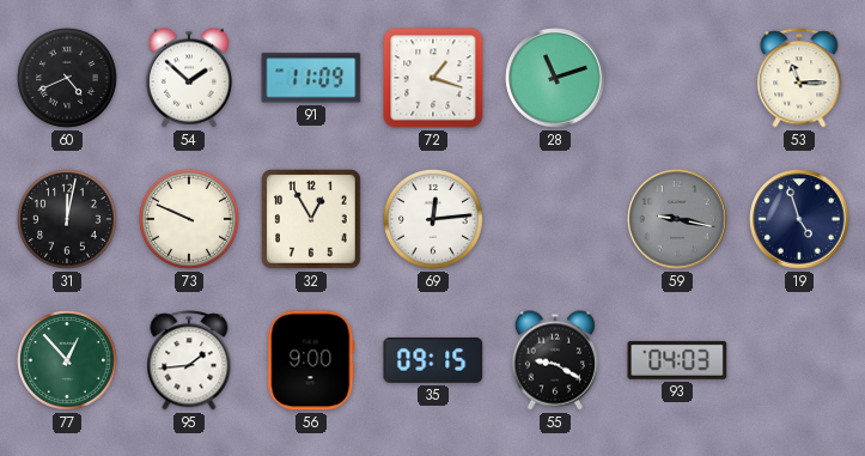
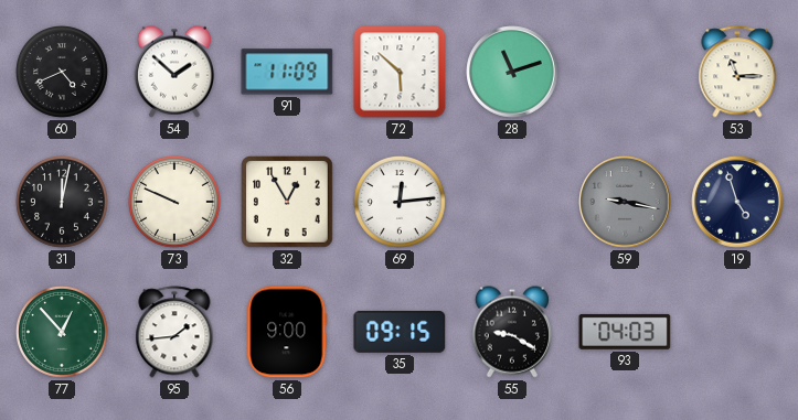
72: 1:18 -> 5:52 (400, 72)
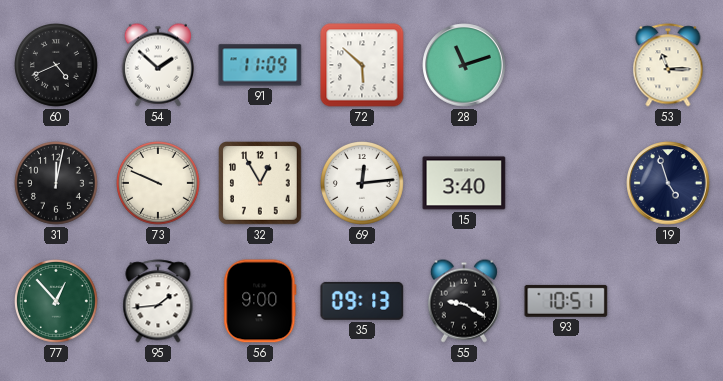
15: none -> 3:40 (464, 183)
59: 9:17 -> none (625, 202)
35: 09:15 -> 09:13 (362, 301)
93: 04:03 -> 10:51 (566, 301)
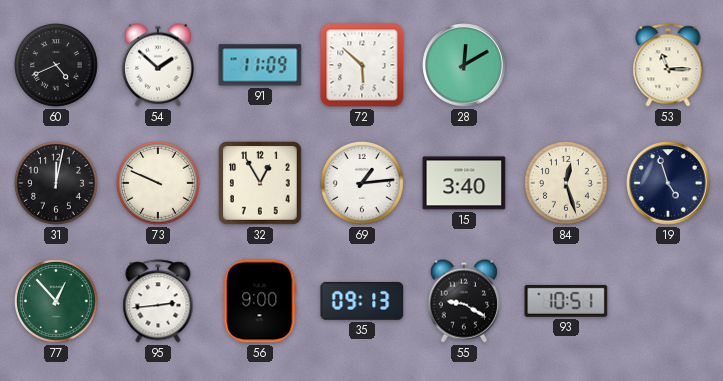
28: 11:12 -> 12:10 (464, 65)
69: 12:14 -> 1:14 (363, 184)
84: none -> 12:27 (567, 184)
95: 1:44 -> 2:44 (158, 301)
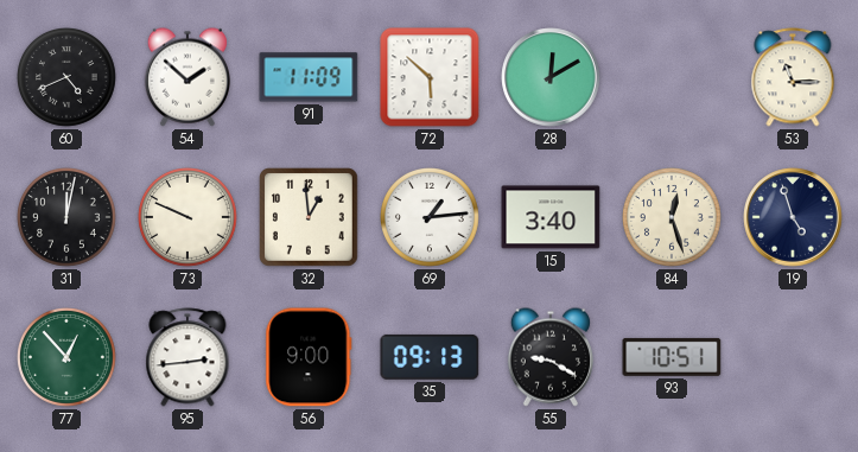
32: 12:55 -> 12:59 (309, 217)
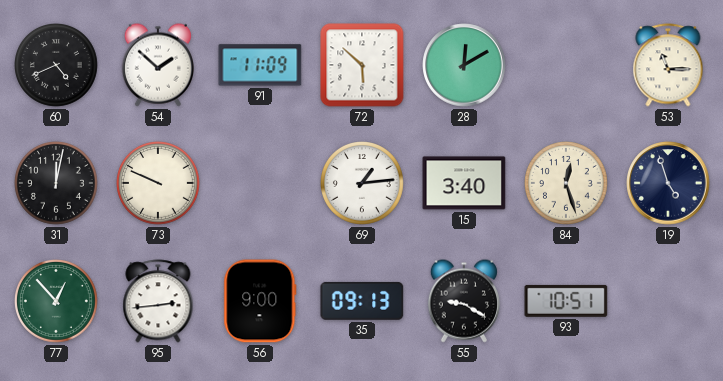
32: 12:59 -> none (309, 217)
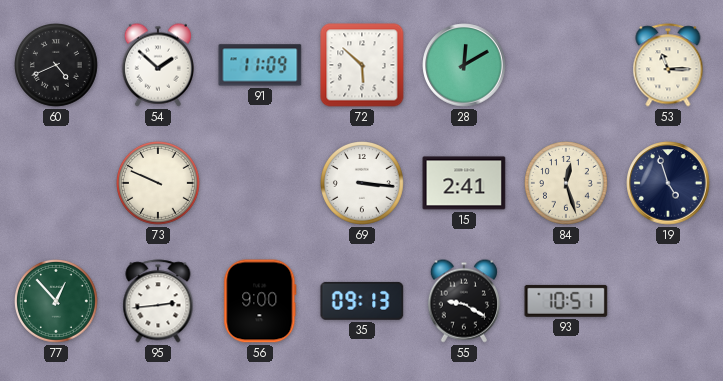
31: 12:02 -> none (57, 184)
69: 1:14 -> 3:16 (363, 184)
15: 3:40 -> 2:41 (464, 183)
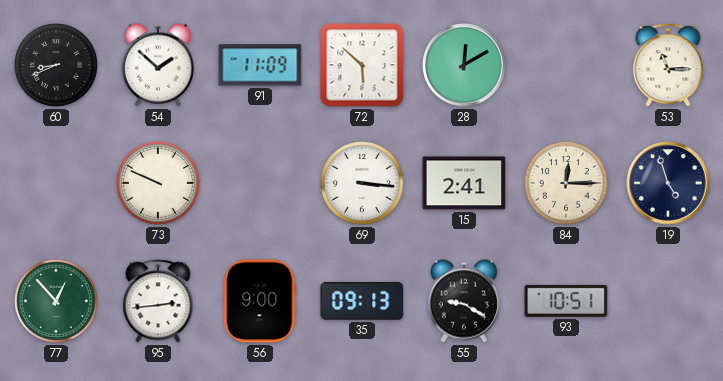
60: 4:41 -> 8:41 (57, 66)
84: 12:27 -> 12:15 (567, 184)
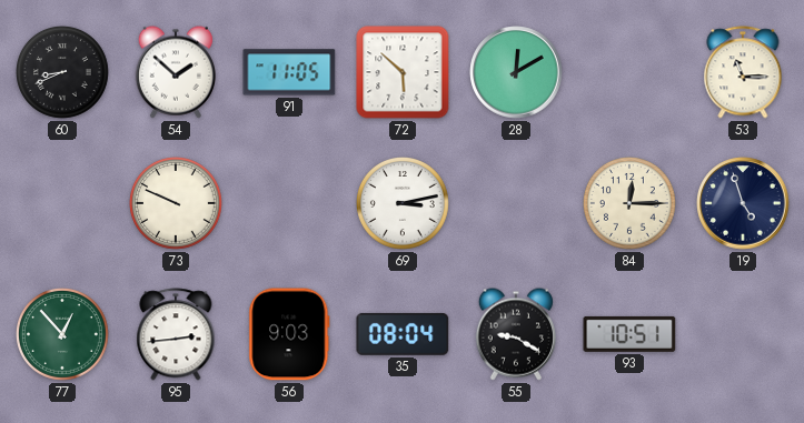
91: 11:09 -> 11:05 (289, 72)
69: 3:16 -> 3:13 (404, 204)
15: 2:41 -> none (464, 183)
56: 9:00 -> 9:03 (289, 334)
35: 09:13 -> 08:04 (403, 334)
